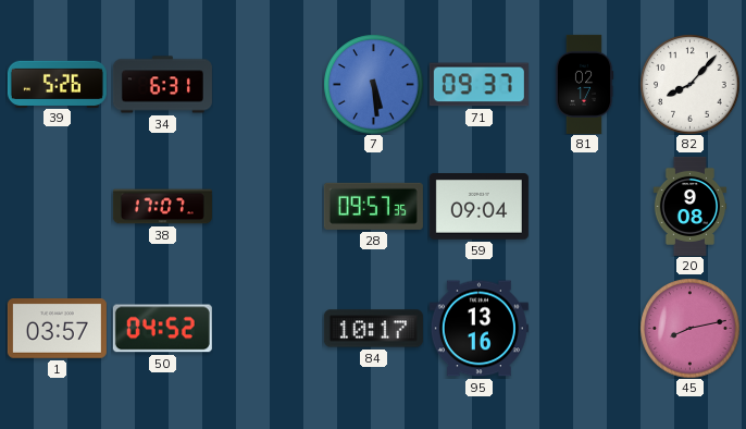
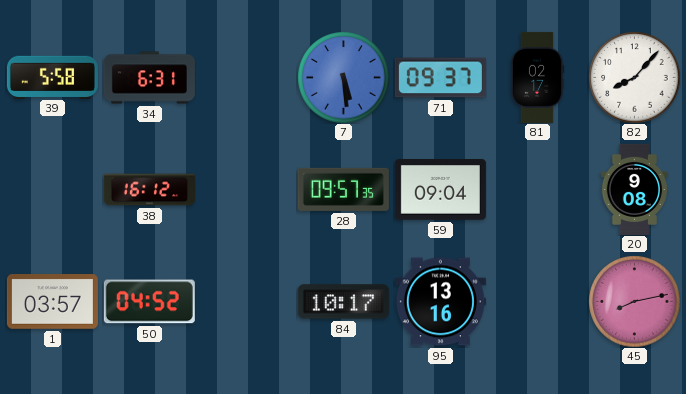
39: 5:26 -> 5:58 (52, 77)
38: 17:07 -> 16:12 (149, 190)
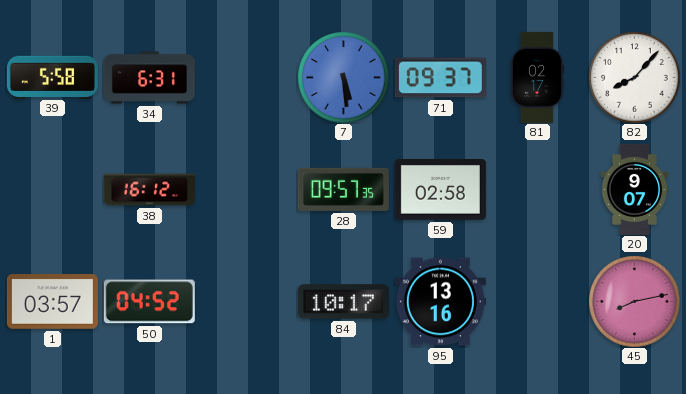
59: 09:04 -> 02:58 (440, 190)
20: 9:08 -> 9:07 (635, 189)
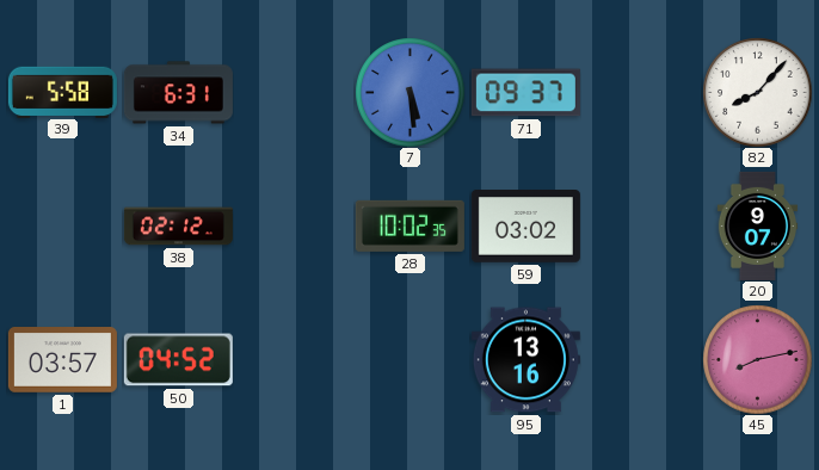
81: 02:17 -> none (537, 77)
38: 16:12 -> 02:12 (178, 227)
28: 09:57 -> 10:02 (410, 225)
59: 02:58 -> 03:02 (525, 227)
84: 10:17 -> none (343, 302)
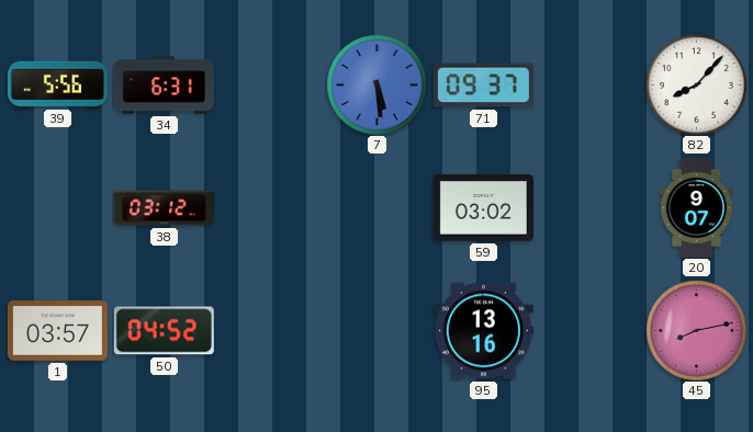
39: 5:58 -> 5:56 (57, 84)
38: 02:12 -> 03:12 (164, 208)
28: 10:02 -> none (410, 225)
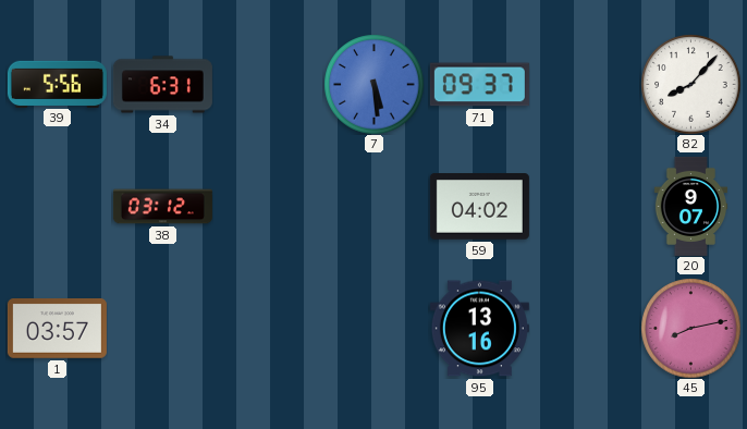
59: 03:02 -> 04:02 (479, 207)
50: 04:52 -> none (164, 331)
